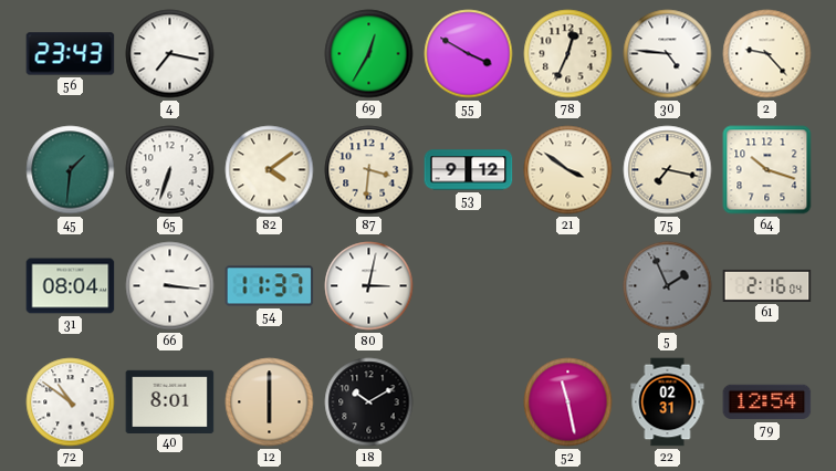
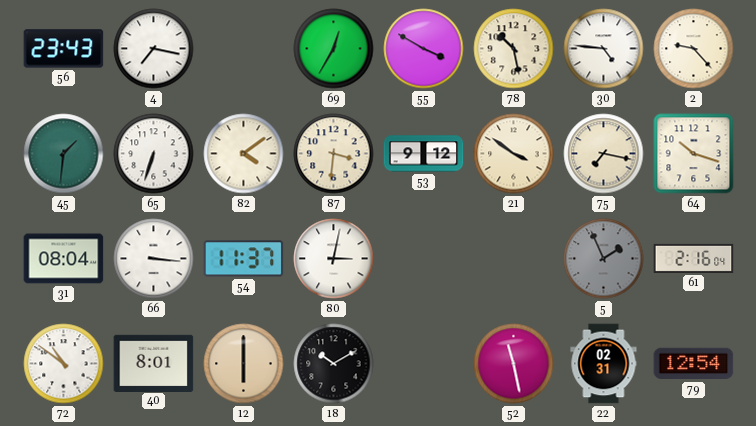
78: 12:34 -> 10:28 (514, 49)
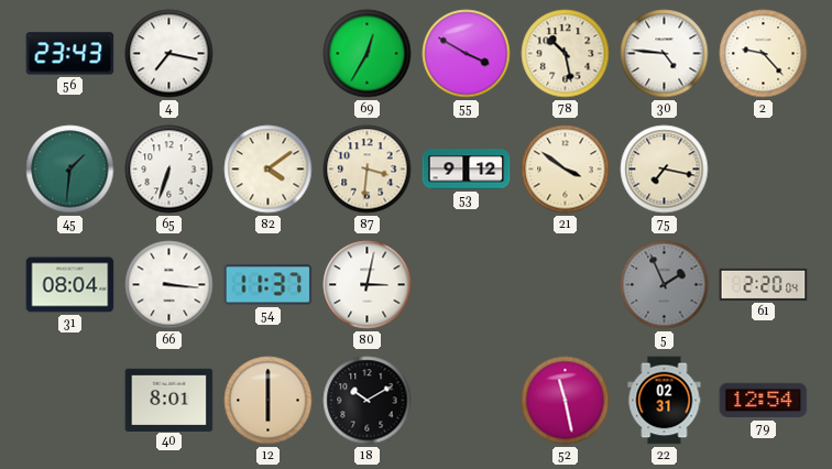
64: 10:18 -> none (694, 154)
61: 2:16 -> 2:20 (764, 284)
72: 10:51 -> none (64, 364)
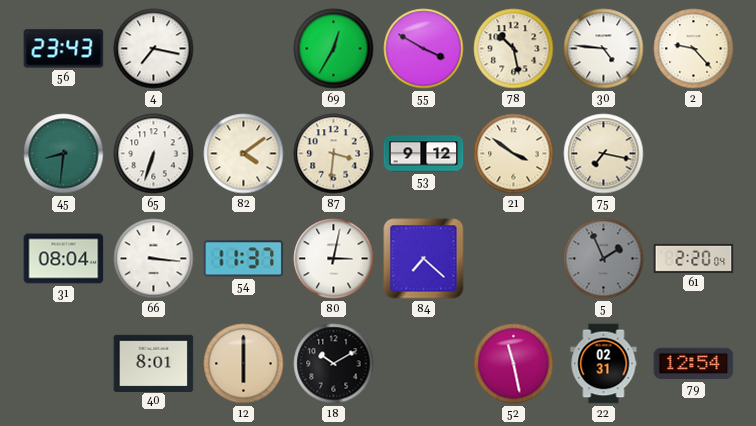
45: 1:31 -> 8:31 (64, 154)
84: none -> 7:22 (424, 259)
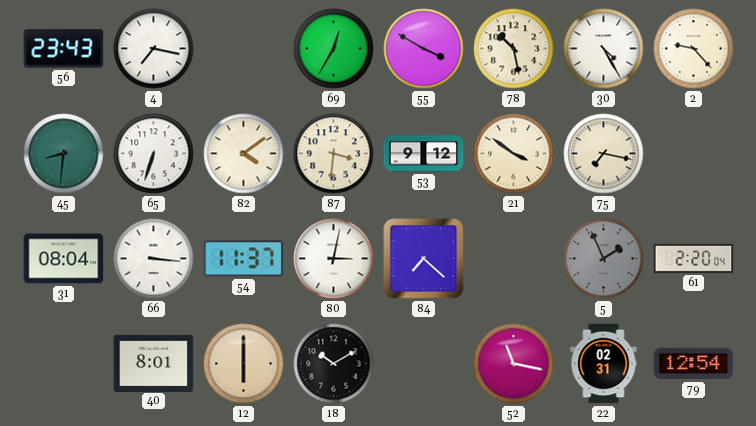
30: 4:46 -> 4:25 (604, 49)
52: 11:28 -> 11:17 (514, 364)
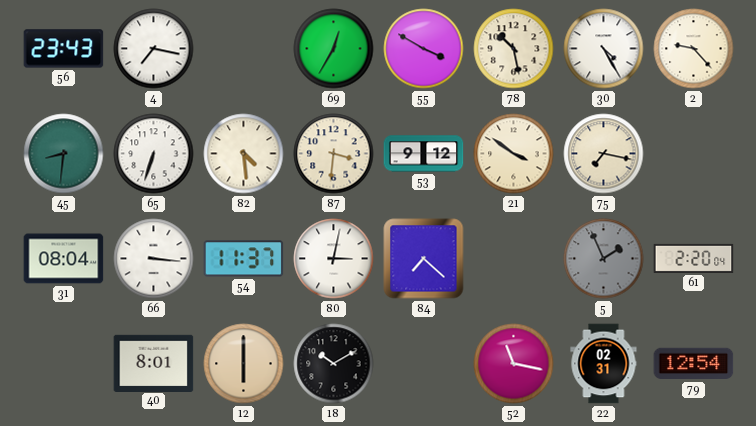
82: 4:09 -> 4:29 (244, 154)
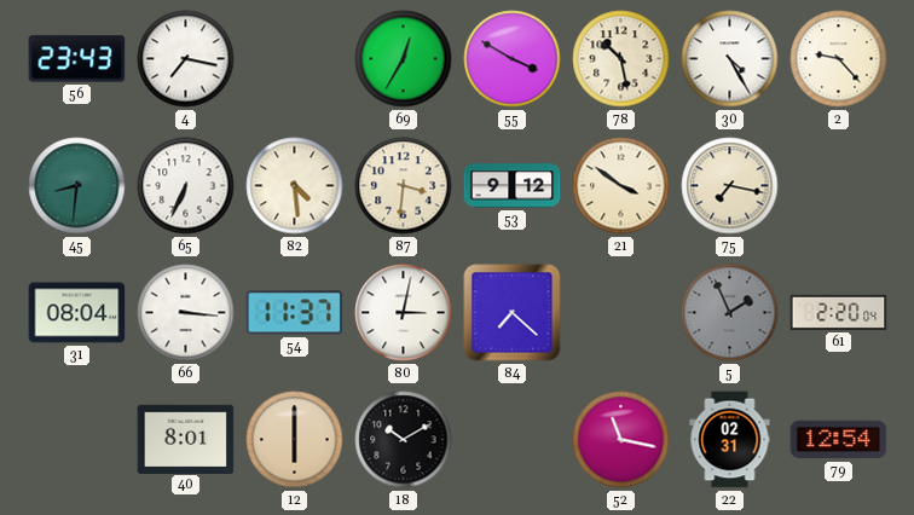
65: 6:33 -> 6:34 (186, 186)
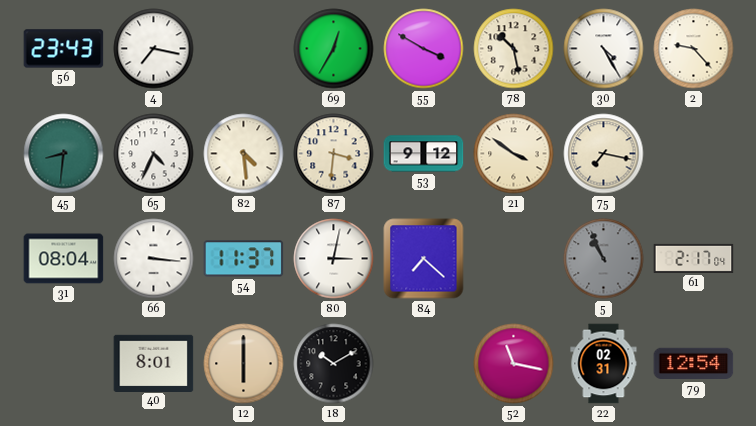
65: 6:34 -> 4:34 (154, 154)
5: 1:56 -> 10:56 (604, 259)
61: 2:20 -> 2:17 (694, 258)
